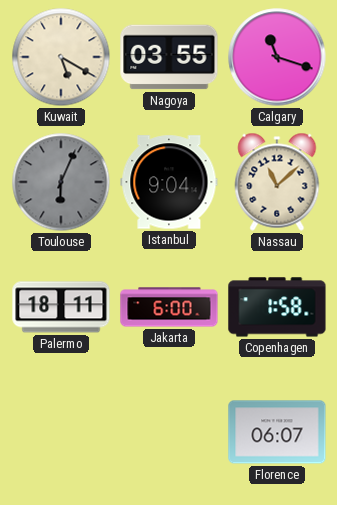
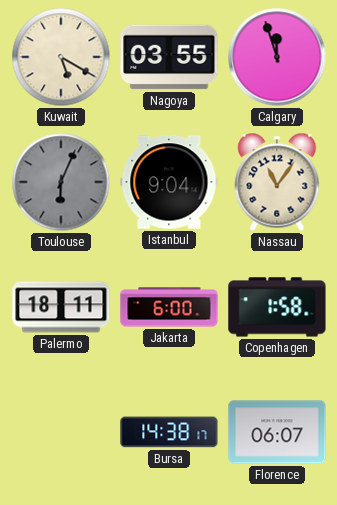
Calgary: 11:18 -> 11:57 (277, 57)
Nassau: 11:08 -> 11:06 (277, 182)
Bursa: none -> 14:38 (169, 432)
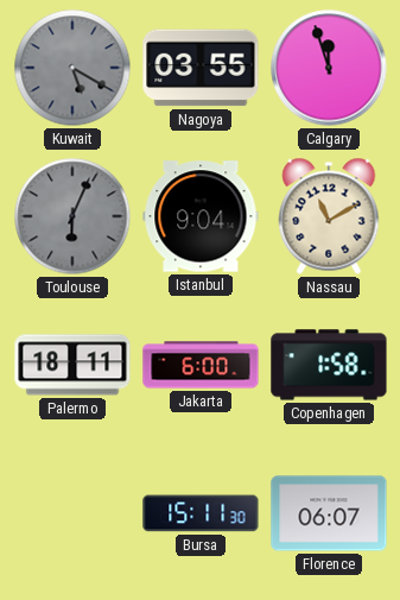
Kuwait dial: cream -> grey (72, 68)
Nassau: 11:06 -> 11:10 (329, 216)
Bursa: 14:38 -> 15:11 (201, 513)
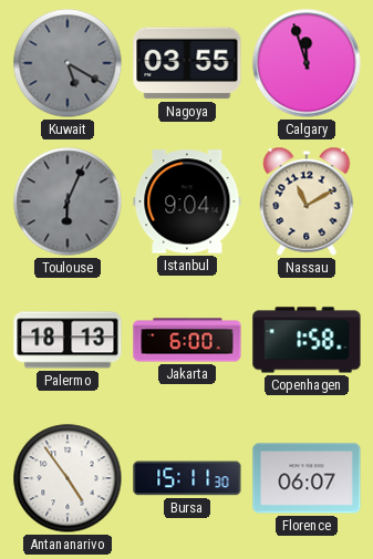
Palermo: 18:11 -> 18:13 (68, 340)
Antananarivo: none -> 4:54 (68, 478)
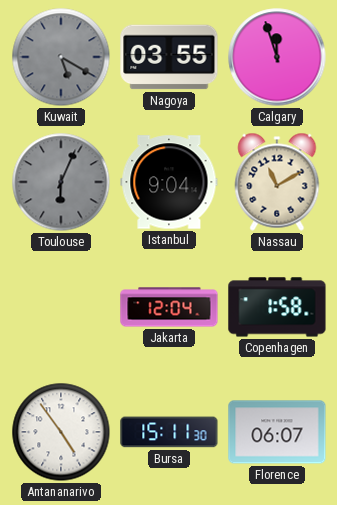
Palermo: 18:13 -> none (68, 340)
Jakarta: 6:00 -> 12:04 (169, 307)
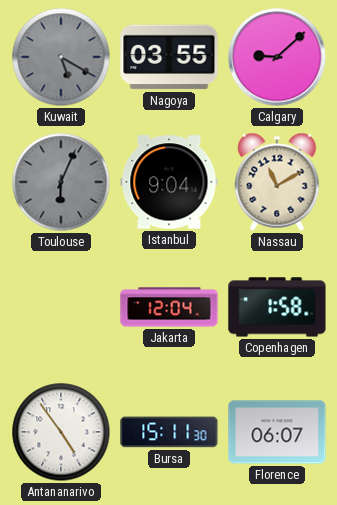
Calgary: 11:57 -> 9:08 (277, 57)
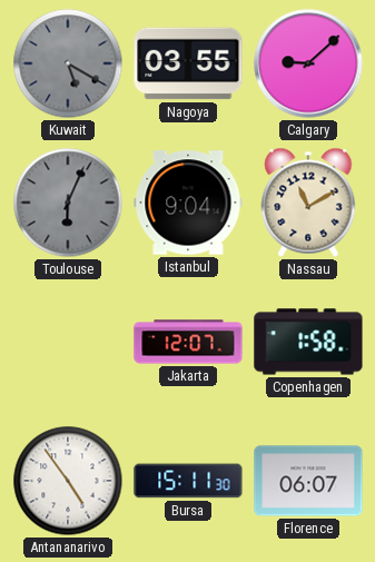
Jakarta: 12:04 -> 12:07 (188, 342)
